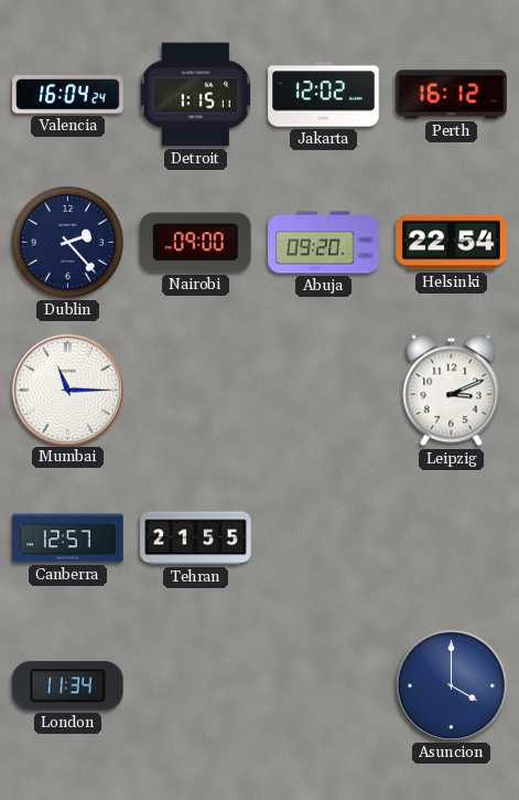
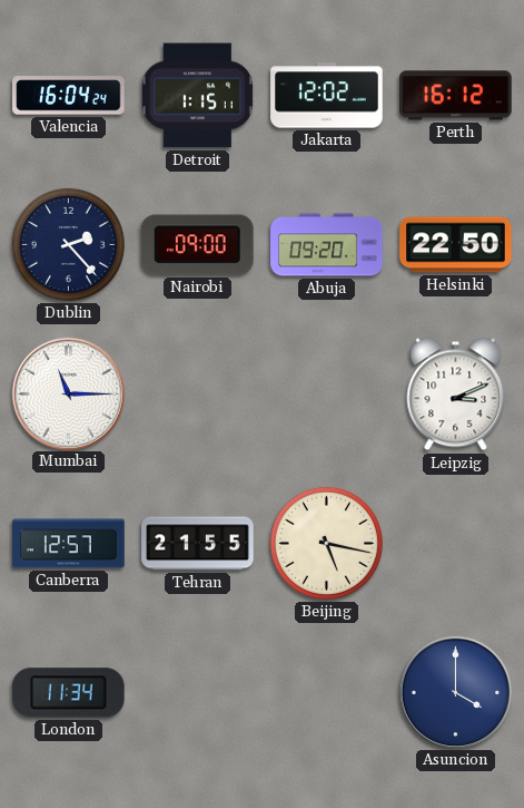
Helsinki: 22:54 -> 22:50 (456, 245)
Beijing: none -> 5:17 (326, 543)
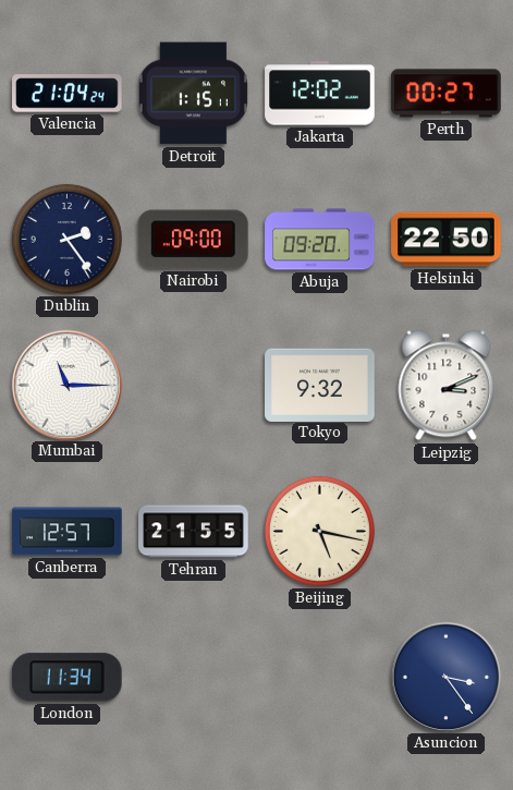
Valencia: 16:04 -> 21:04 (68, 94)
Perth: 16:12 -> 00:27 (447, 94)
Dublin: 2:23 -> 2:24 (66, 239)
Tokyo: none -> 9:32 (320, 385)
Asuncion: 4:00 -> 3:24 (445, 677)
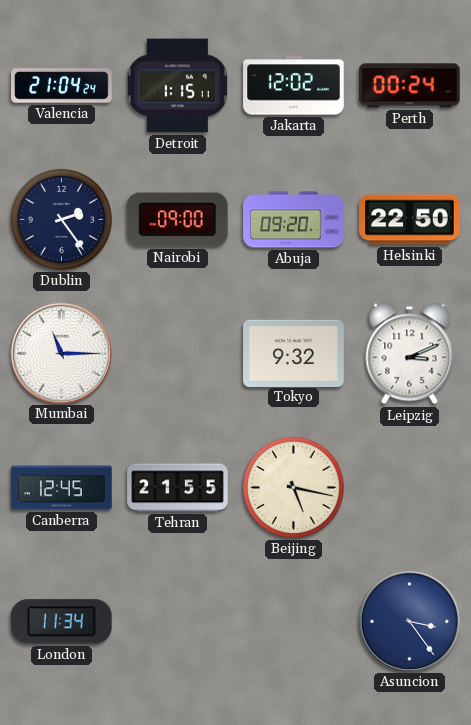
Perth: 00:27 -> 00:24 (410, 86)
Canberra: 12:57 -> 12:45 (62, 488)
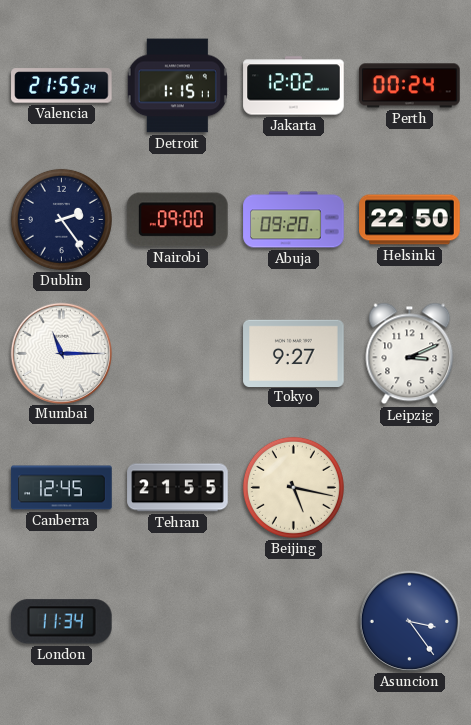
Valencia: 21:04 -> 21:55 (62, 86)
Tokyo: 9:32 -> 9:27 (294, 353)
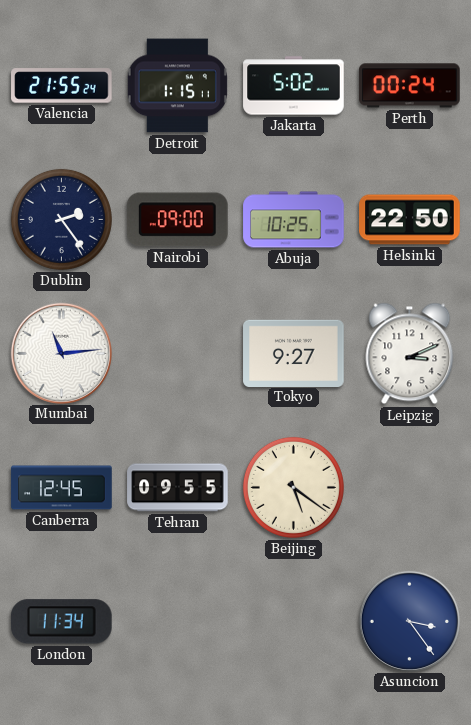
Jakarta: 12:02 -> 5:02 (294, 86)
Abuja: 09:20 -> 10:25 (294, 220)
Mumbai: 11:15 -> 11:14 (61, 353)
Tehran: 21:55 -> 09:55 (178, 488)
Beijing: 5:17 -> 5:21 (293, 487)
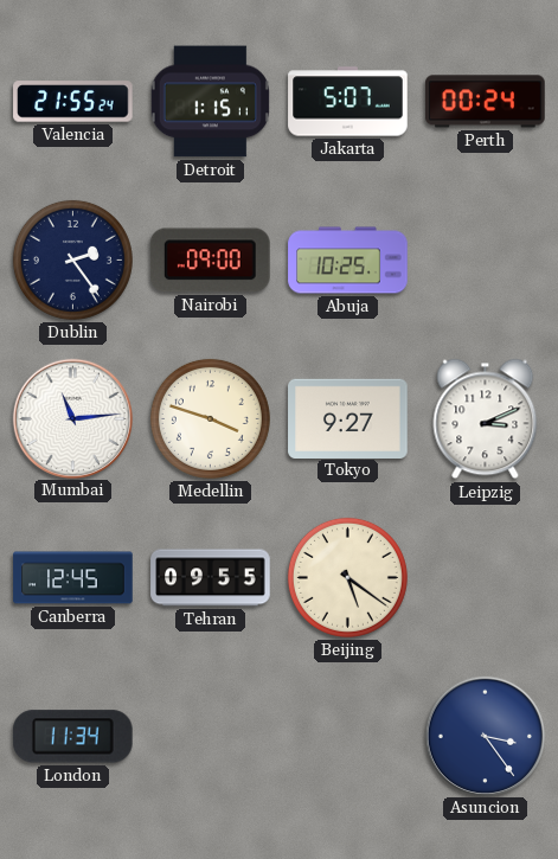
Jakarta: 5:02 -> 5:07 (348, 102)
Helsinki: 22:50 -> none (410, 220)
Medellin: none -> 3:48 (210, 418)
